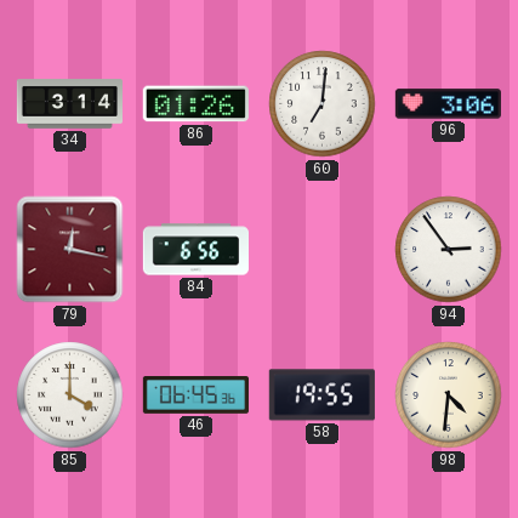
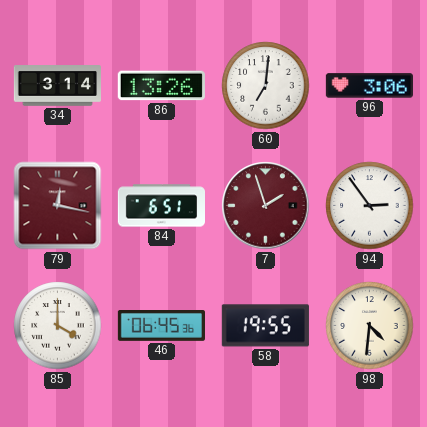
86: 01:26 -> 13:26 (161, 86)
84: 6:56 -> 6:51 (161, 206)
7: none -> 1:57 (266, 206)
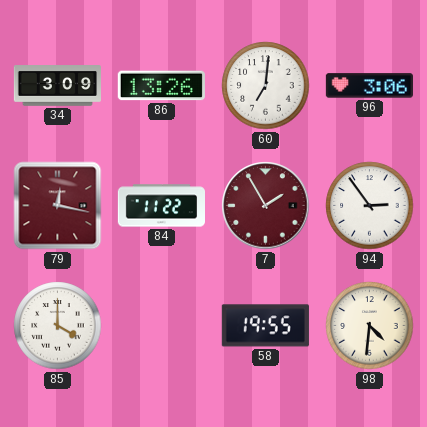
34: 3:14 -> 3:09 (57, 86)
84: 6:51 -> 11:22 (161, 206)
7: 1:57 -> 1:55 (266, 206)
46: 06:45 -> none (161, 326)
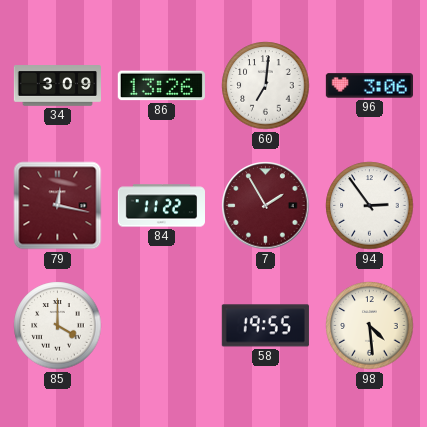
98: 4:31 -> 4:29 (370, 326)
